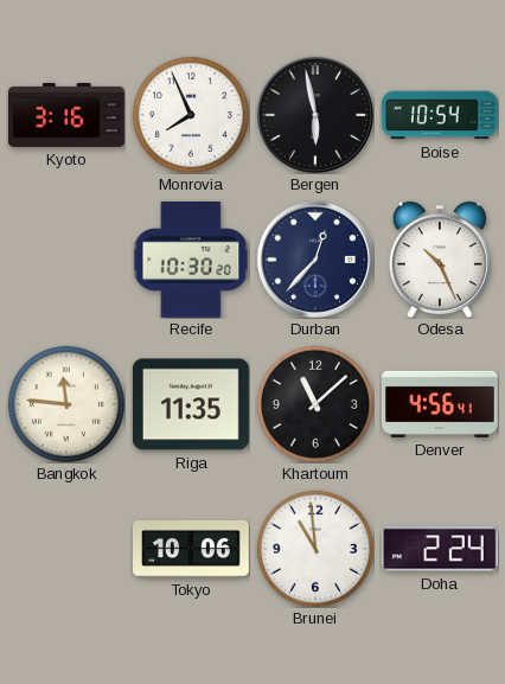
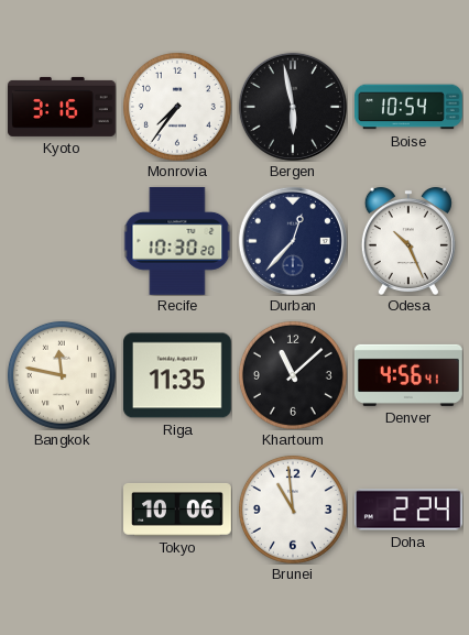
Monrovia: 7:56 -> 7:36 (177, 107)
Bangkok: 11:46 -> 11:47 (62, 375)
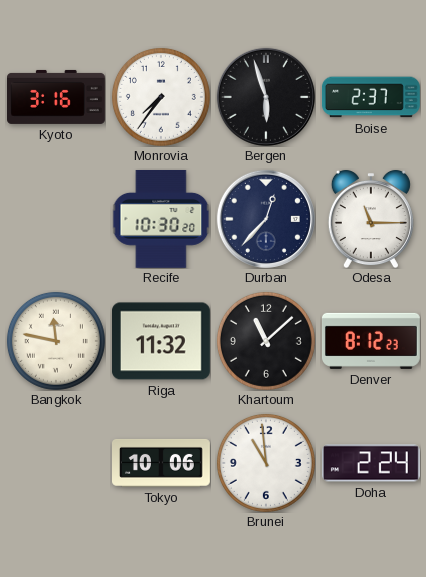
Bergen: 5:58 -> 5:57 (266, 97)
Boise: 10:54 -> 2:37 (371, 97)
Odesa: 10:26 -> 11:15 (371, 219)
Riga: 11:35 -> 11:32 (161, 341)
Denver: 4:56 -> 8:12 (371, 341)
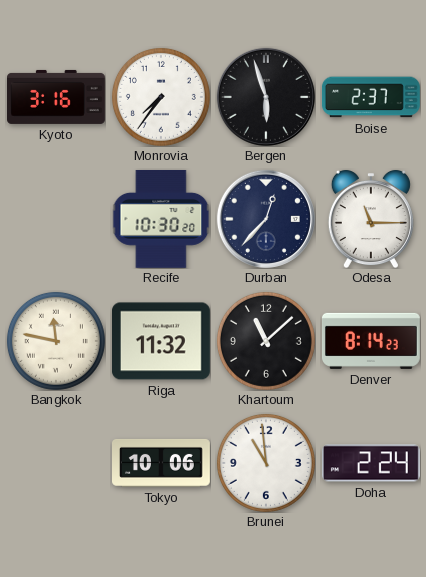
Denver: 8:12 -> 8:14 (371, 341)
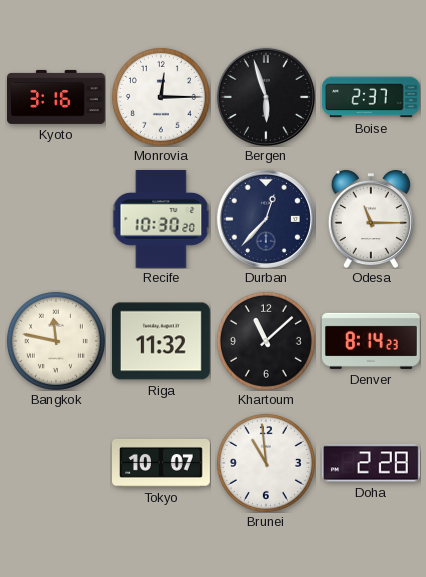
Monrovia: 7:36 -> 12:15 (161, 97)
Tokyo: 10:06 -> 10:07 (162, 463)
Doha: 2:24 -> 2:28 (371, 463)
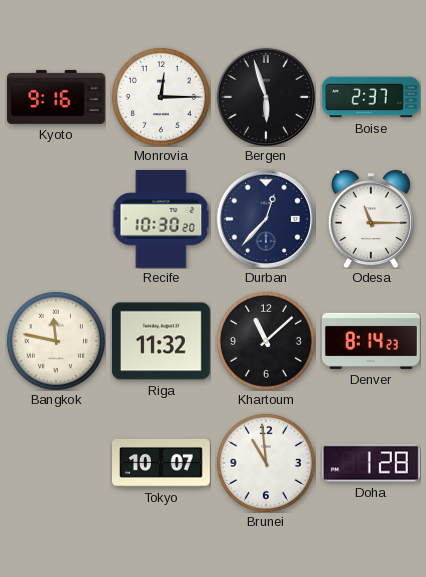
Kyoto: 3:16 -> 9:16 (57, 97)
Doha: 2:28 -> 1:28 (371, 463)
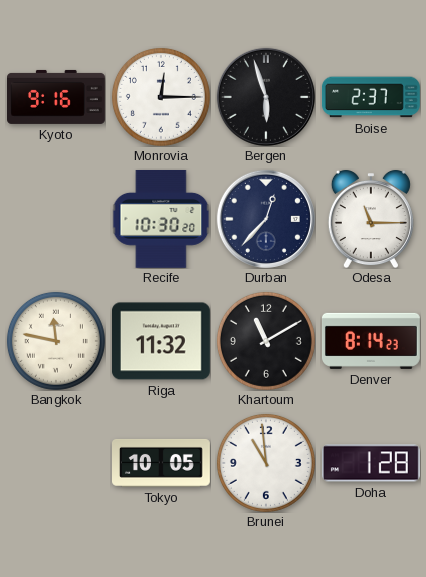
Khartoum: 11:08 -> 11:10 (266, 341)
Tokyo: 10:07 -> 10:05 (162, 463)
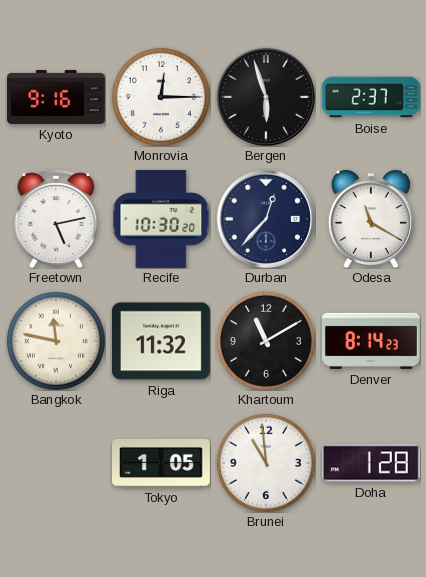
Freetown: none -> 5:13 (56, 219)
Odesa: 11:15 -> 11:20 (371, 219)
Tokyo: 10:05 -> 1:05 (162, 463)
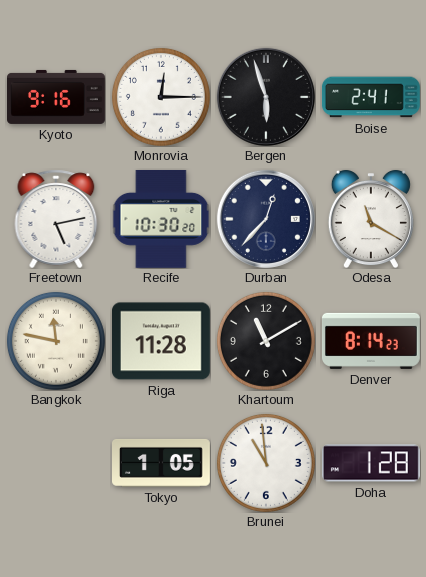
Boise: 2:37 -> 2:41 (371, 97)
Riga: 11:32 -> 11:28 (161, 341)
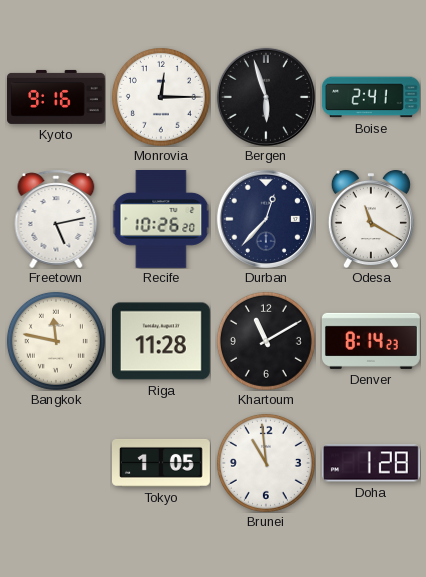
Recife: 10:30 -> 10:26 (161, 219)
